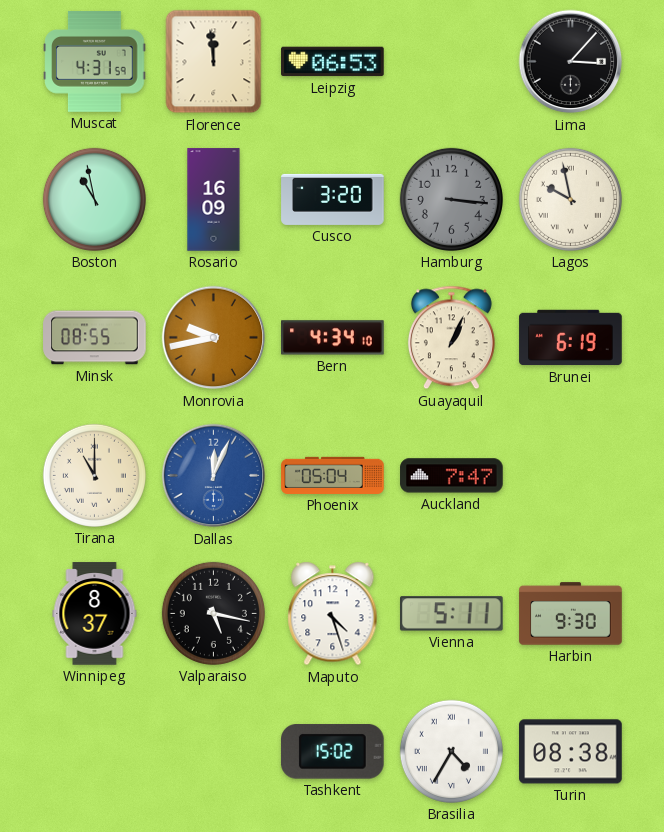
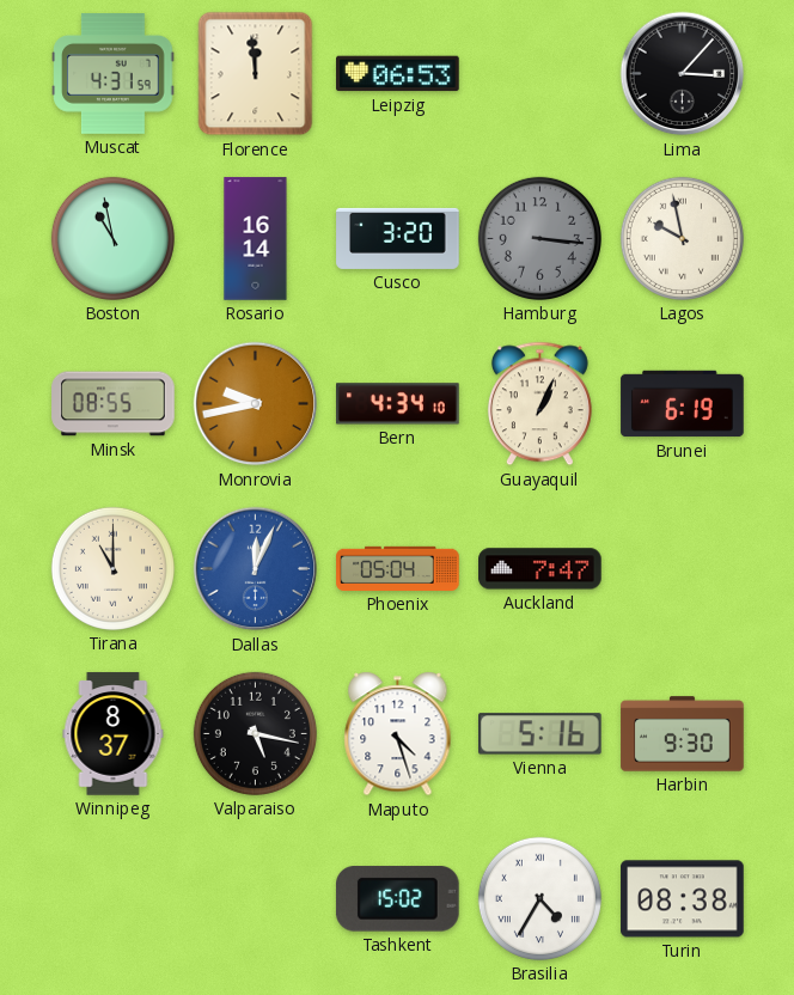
Rosario: 16:09 -> 16:14 (256, 239)
Vienna: 5:11 -> 5:16 (540, 734)
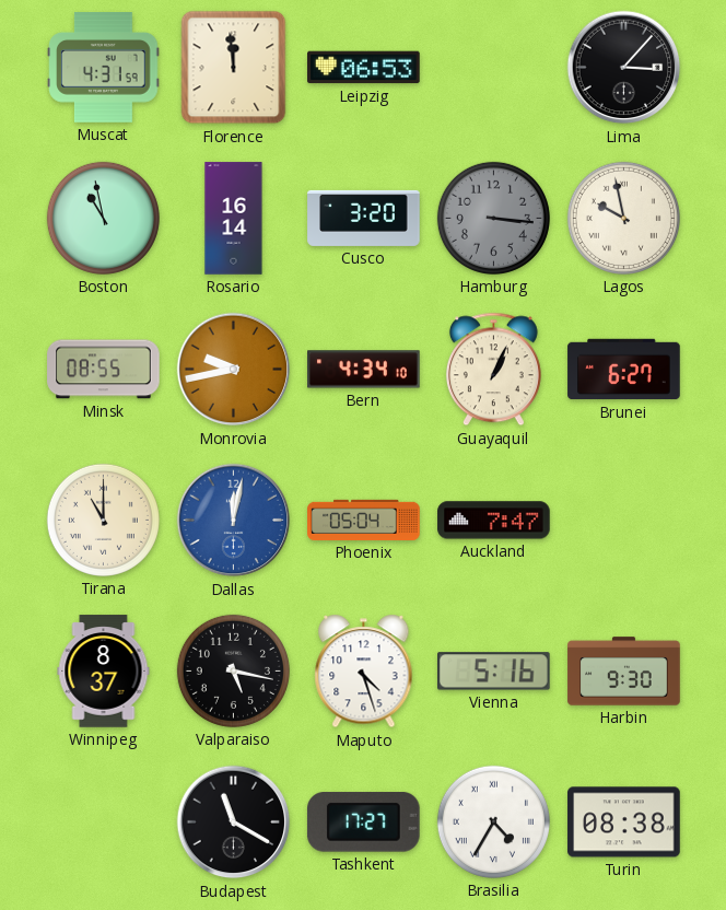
Brunei: 6:19 -> 6:27 (624, 370)
Dallas: 12:04 -> 12:02 (234, 521)
Budapest: none -> 11:20 (234, 822)
Tashkent: 15:02 -> 17:27 (363, 822)
